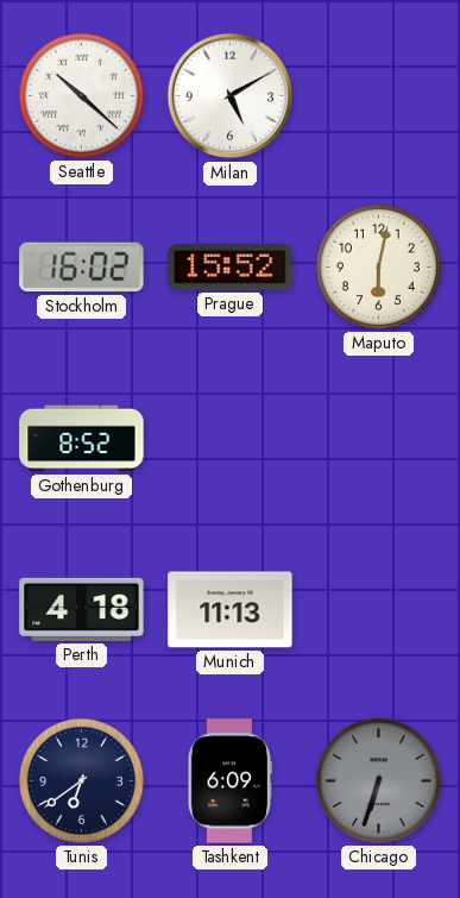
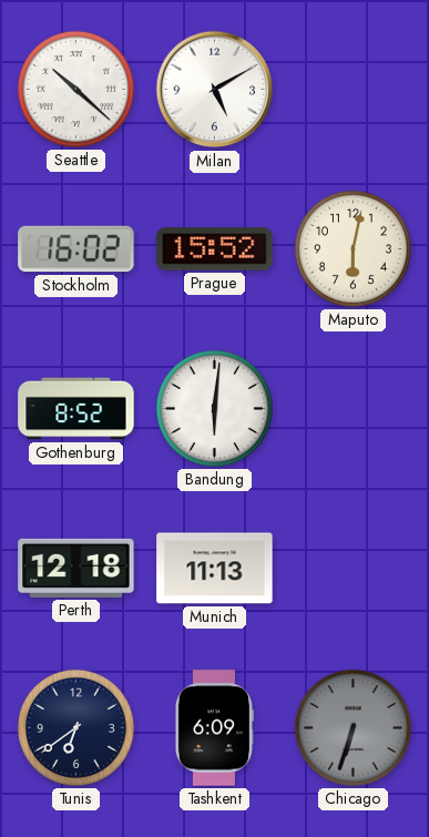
Bandung: none -> 6:01 (214, 408)
Perth: 4:18 -> 12:18 (76, 568)
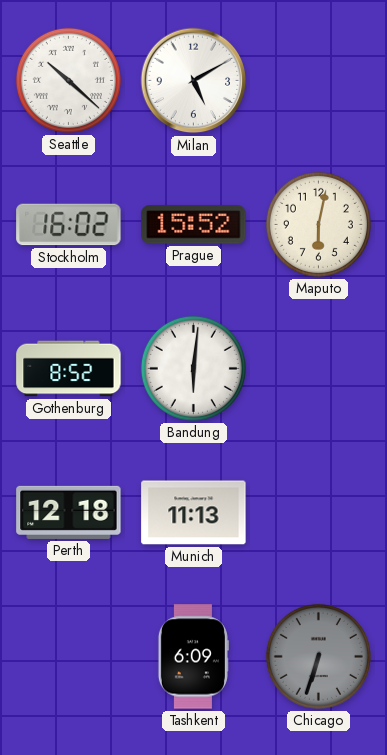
Tunis: 6:39 -> none (75, 727)
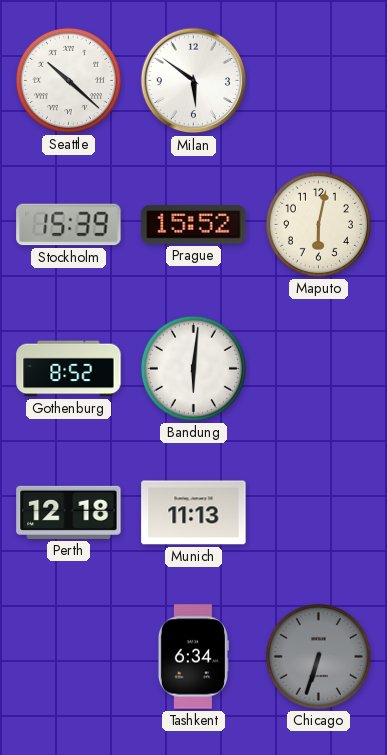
Milan: 5:10 -> 5:51 (194, 81)
Stockholm: 16:02 -> 15:39 (69, 225)
Tashkent: 6:09 -> 6:34 (193, 657)
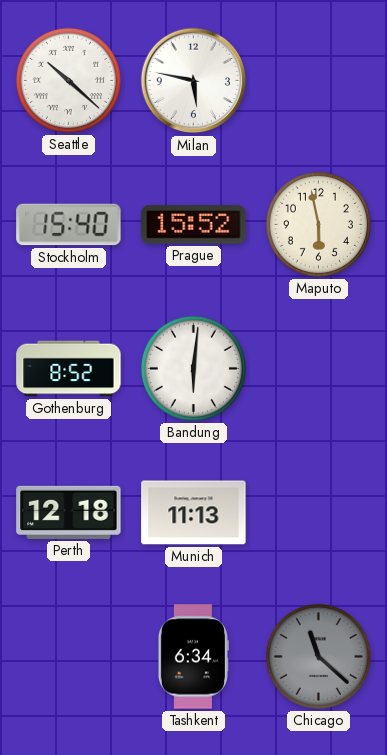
Milan: 5:51 -> 5:47 (194, 81)
Stockholm: 15:39 -> 15:40 (69, 225)
Maputo: 6:02 -> 5:58 (318, 224)
Chicago: 6:33 -> 11:22 (318, 656)
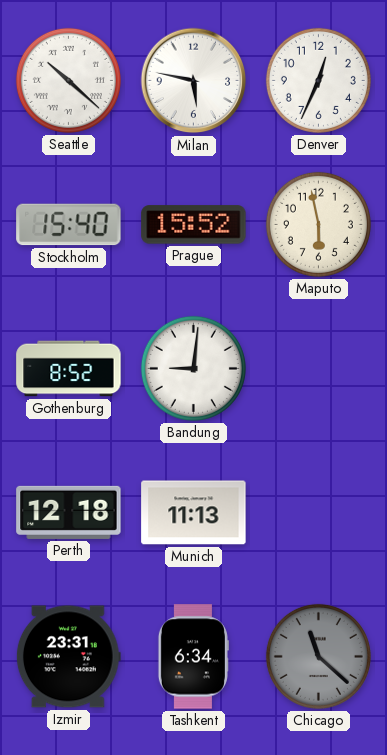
Denver: none -> 12:34 (318, 80)
Bandung: 6:01 -> 9:01 (193, 368)
Izmir: none -> 23:31 (68, 657)
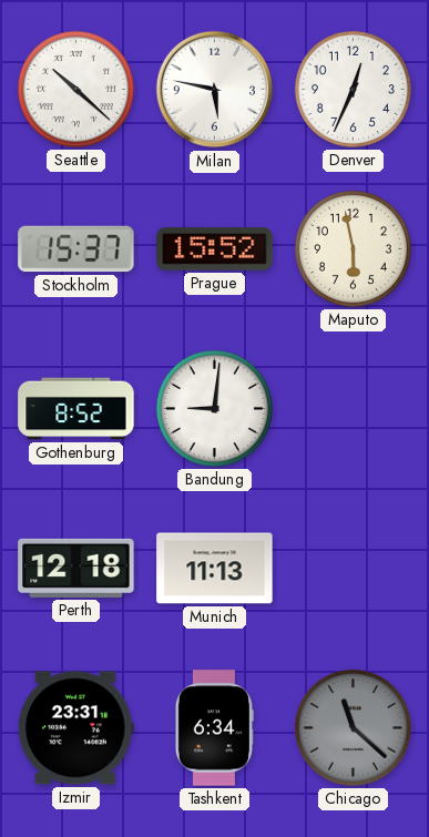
Stockholm: 15:40 -> 15:37 (76, 249)
